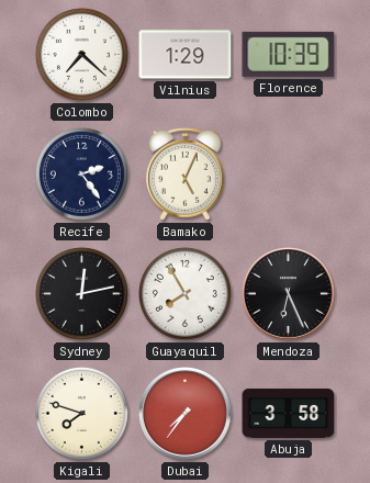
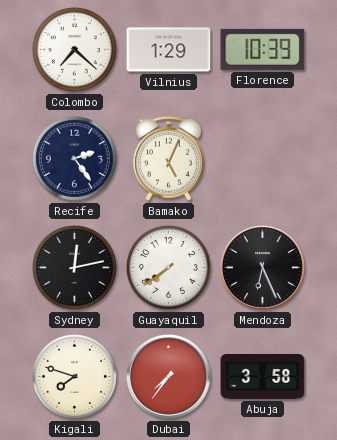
Guayaquil: 7:55 -> 7:39 (168, 267)
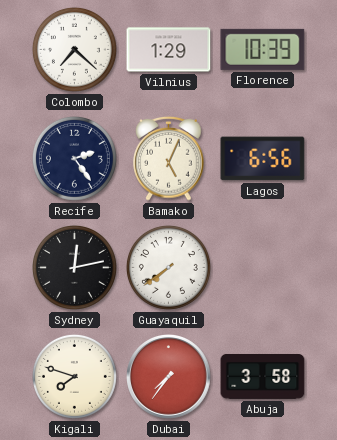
Lagos: none -> 6:56 (263, 159)
Mendoza: 6:26 -> none (263, 268)
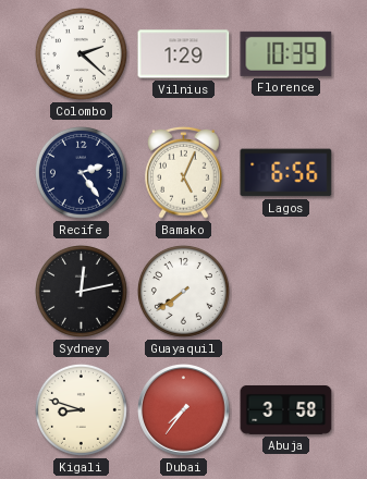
Colombo: 7:22 -> 2:22 (81, 53)
Kigali: 7:48 -> 8:48 (81, 409)
